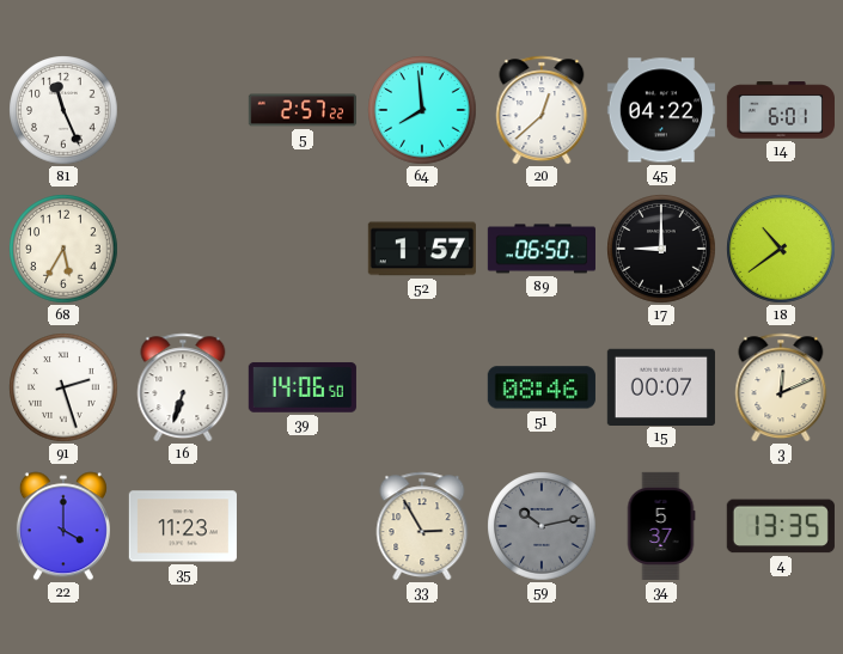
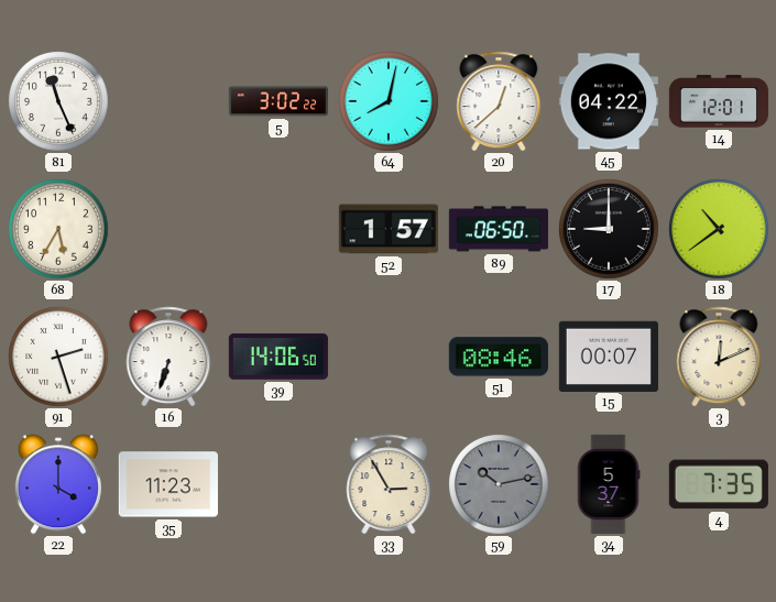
5: 2:57 -> 3:02 (278, 101)
64: 7:59 -> 8:02 (389, 101)
14: 6:01 -> 12:01 (719, 101)
4: 13:35 -> 7:35 (719, 484)
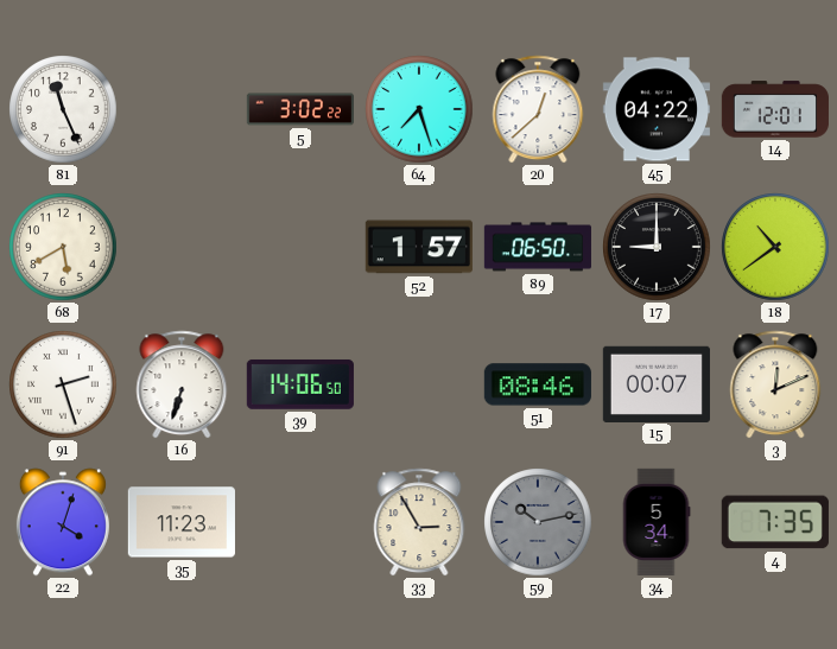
64: 8:02 -> 7:27 (419, 109)
68: 5:35 -> 5:40 (63, 247)
22: 4:00 -> 4:03 (63, 522)
34: 5:37 -> 5:34 (657, 522)
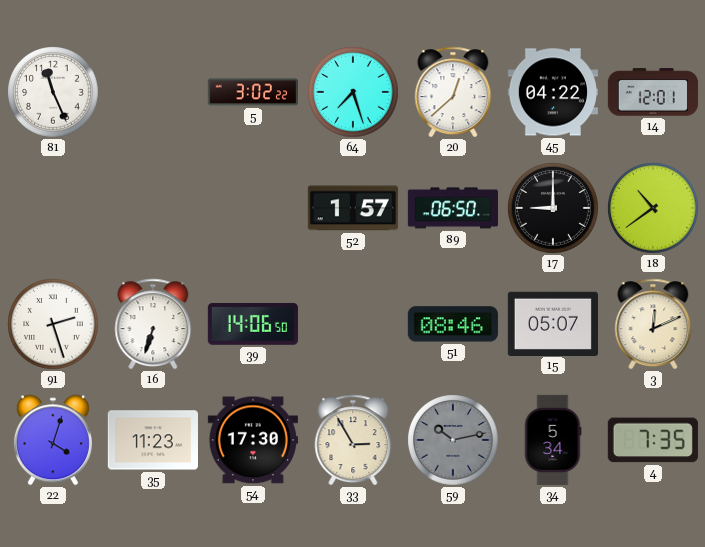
68: 5:40 -> none (63, 247)
15: 00:07 -> 05:07 (553, 323)
54: none -> 17:30 (253, 440)
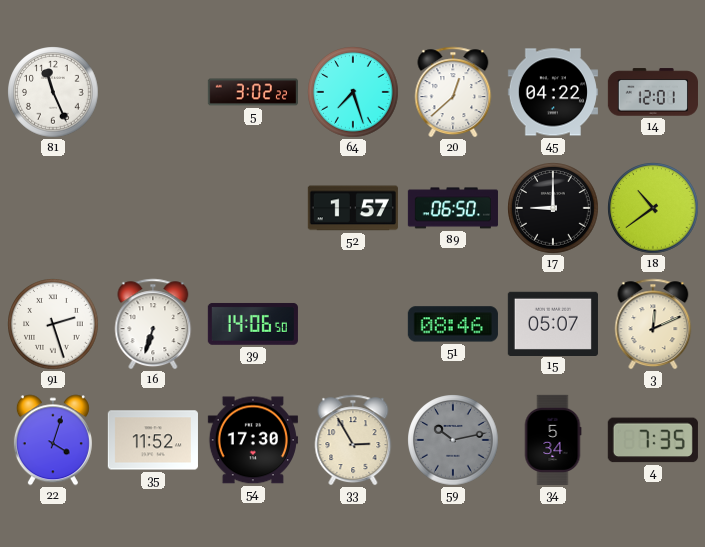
35: 11:23 -> 11:52 (153, 440)
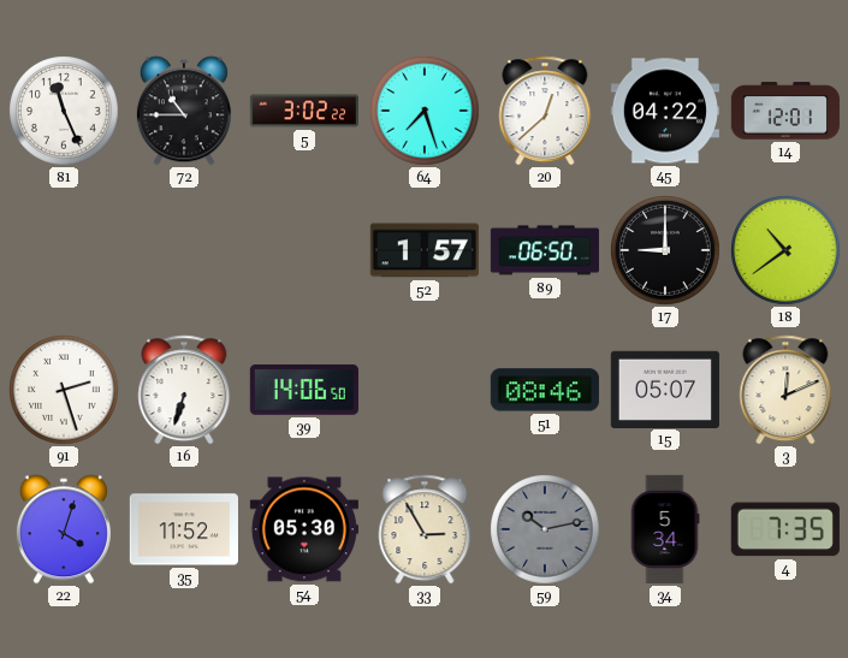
72: none -> 10:45 (184, 111)
54: 17:30 -> 05:30 (304, 529)
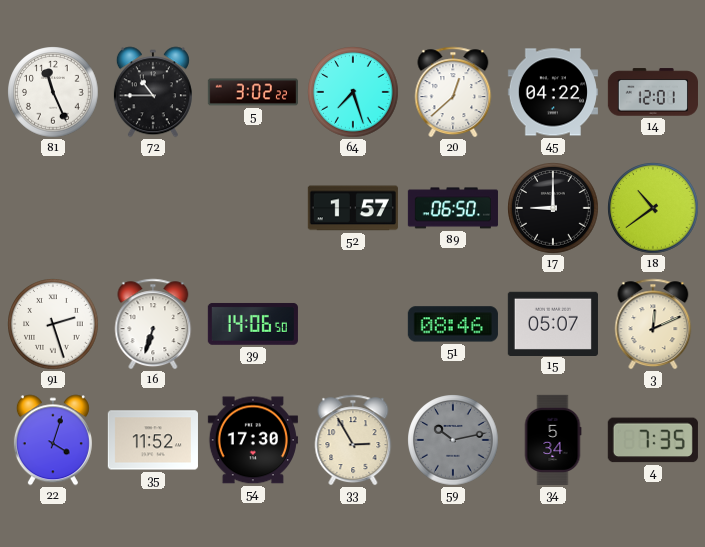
54: 05:30 -> 17:30 (253, 440)
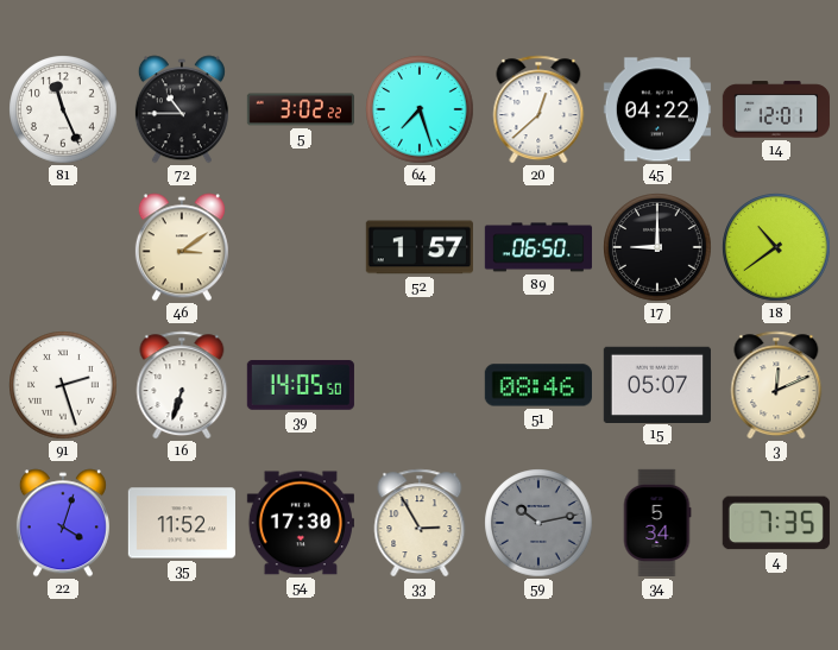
46: none -> 3:09 (182, 247)
39: 14:06 -> 14:05 (301, 385)
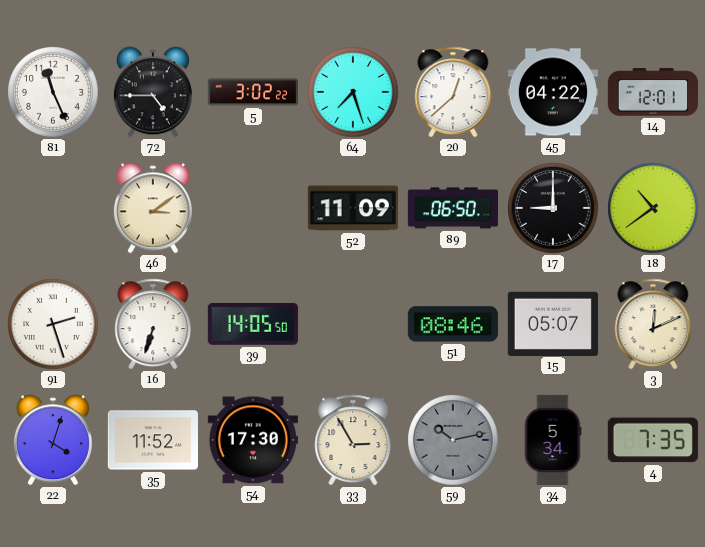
72: 10:45 -> 4:45 (153, 92)
52: 1:57 -> 11:09 (353, 208)
